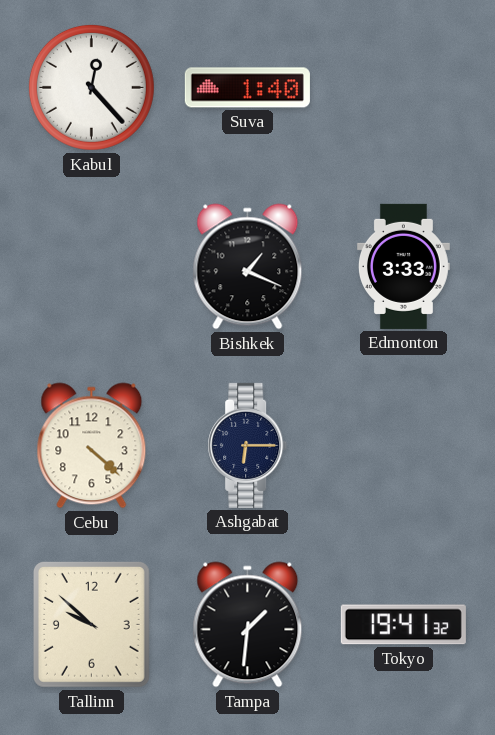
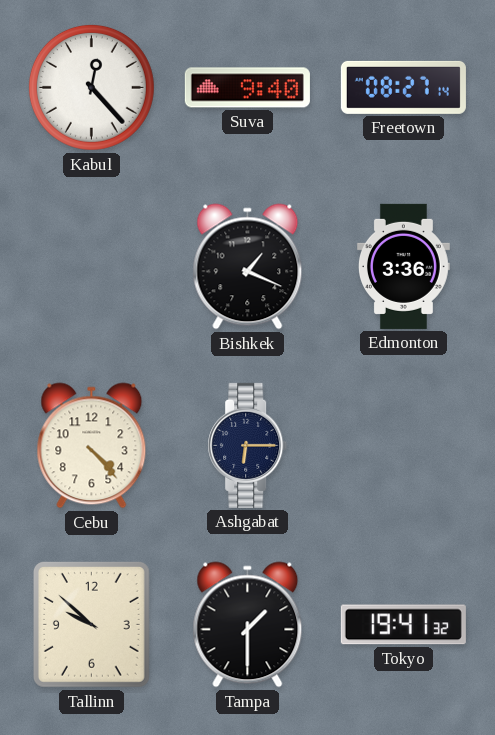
Suva: 1:40 -> 9:40 (247, 88)
Freetown: none -> 08:27 (403, 87)
Edmonton: 3:33 -> 3:36 (403, 266)
Cebu: 4:22 -> 4:23 (92, 446)
Tampa: 1:31 -> 1:30 (248, 625)
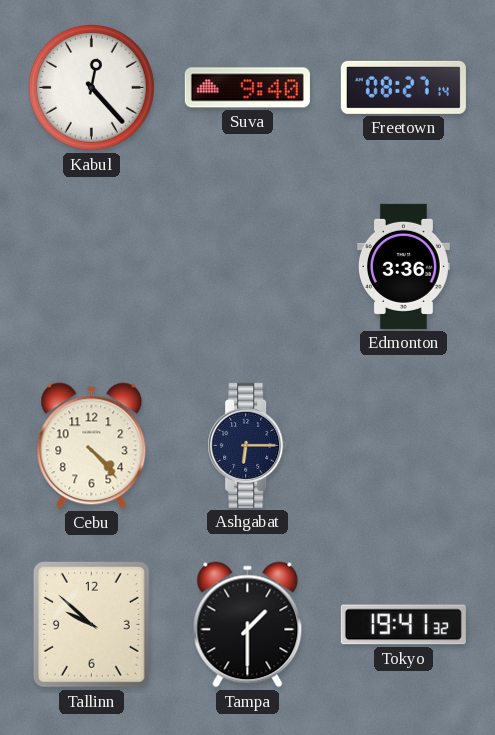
Bishkek: 1:19 -> none (248, 267)
